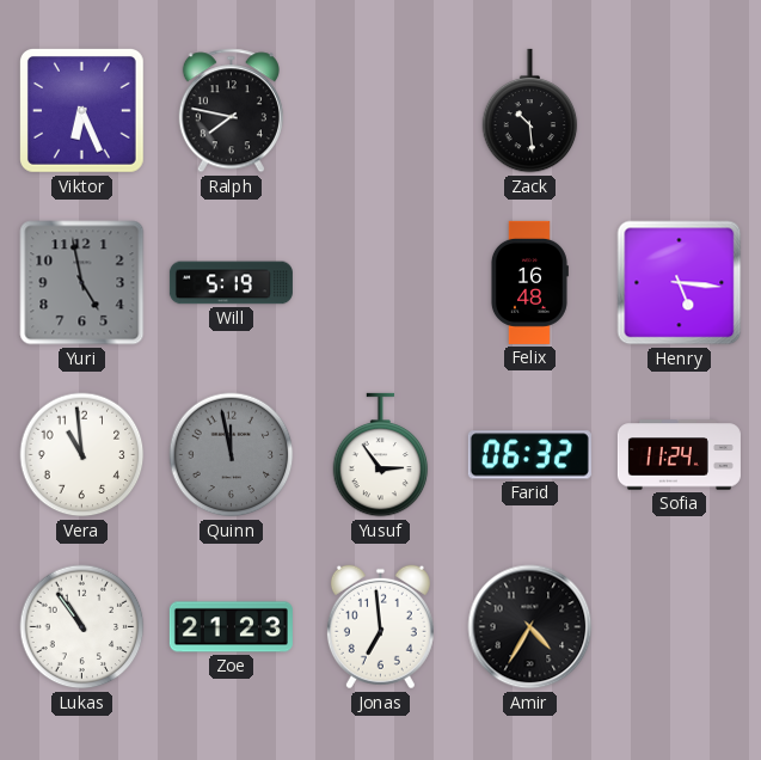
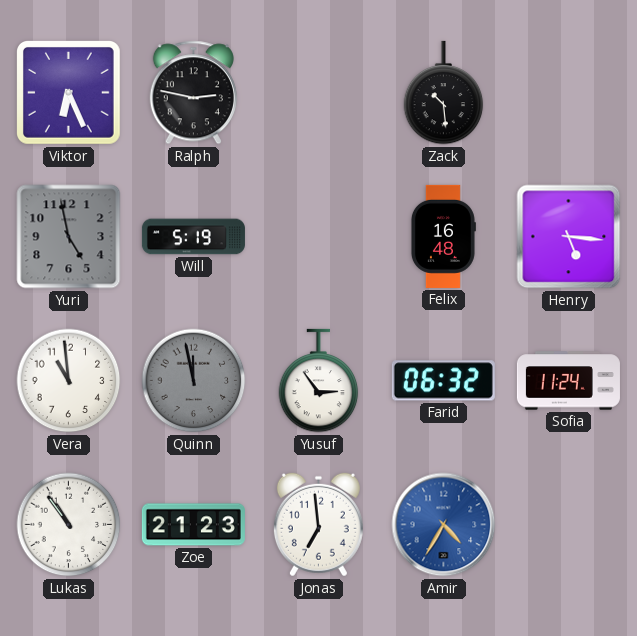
Ralph: 7:47 -> 2:47 (193, 93)
Amir dial: black -> blue (444, 525)
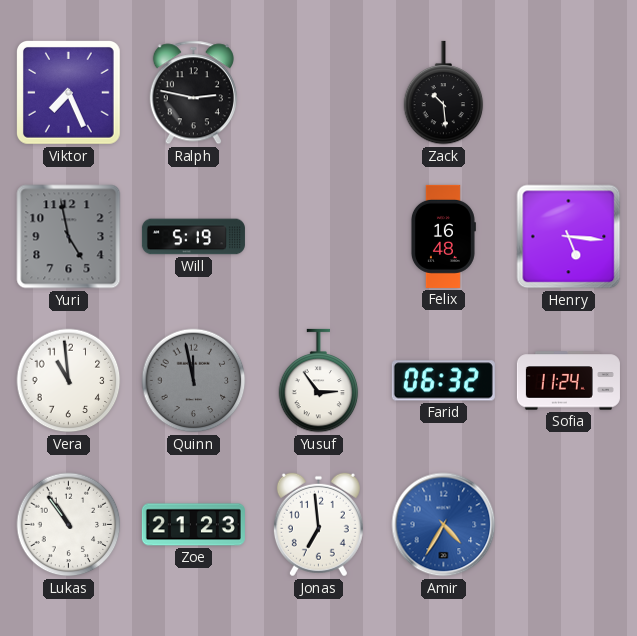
Viktor: 6:26 -> 7:26 (69, 93)
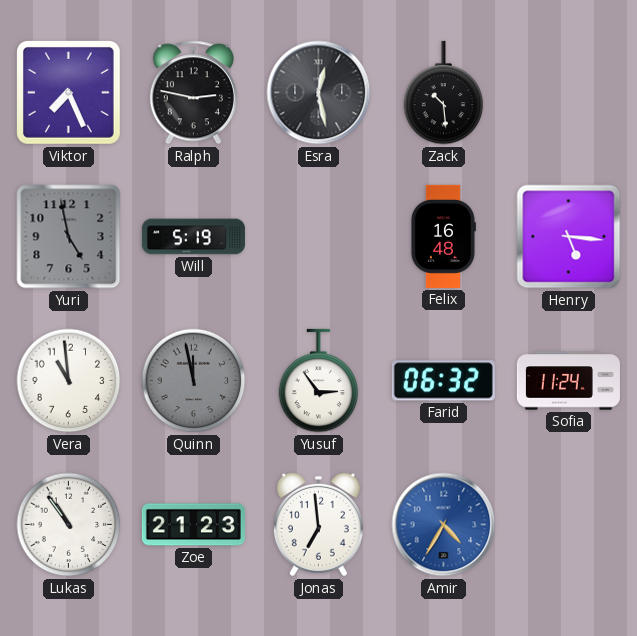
Esra: none -> 12:28 (319, 93)
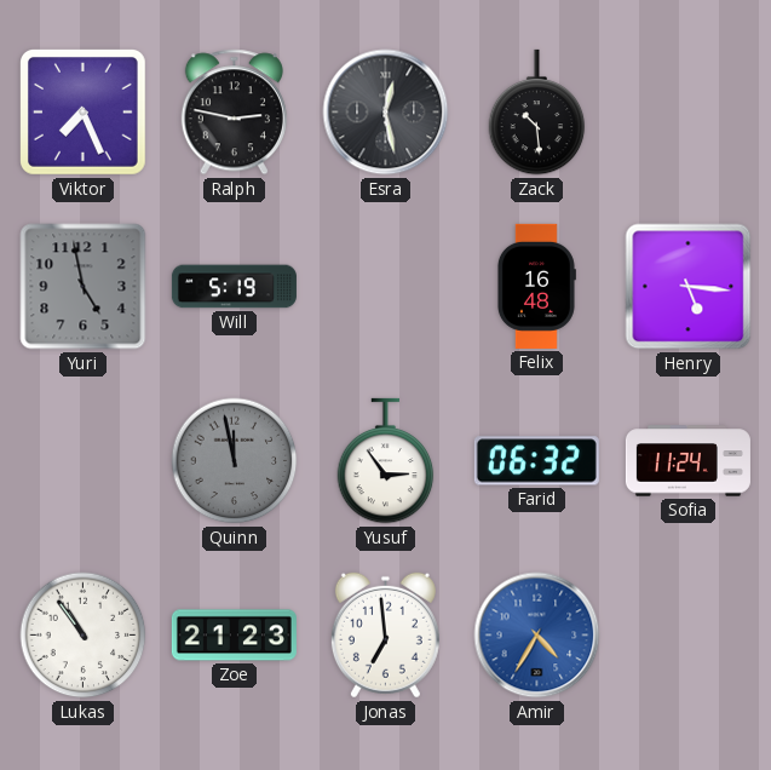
Vera: 10:59 -> none (69, 381)
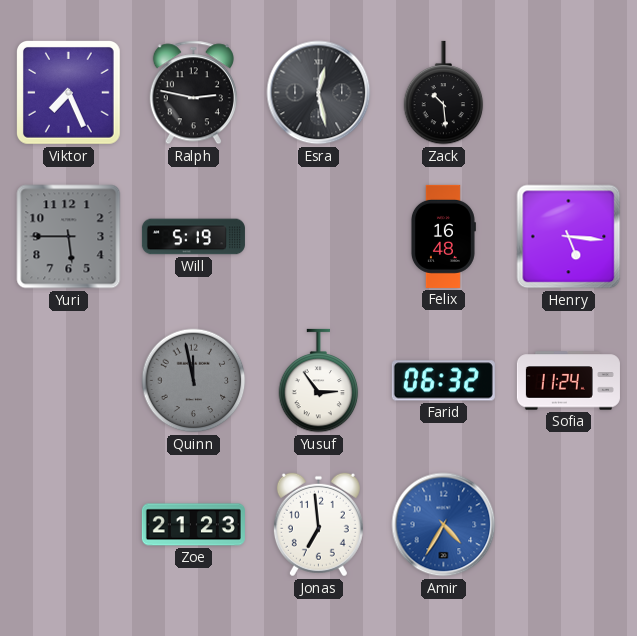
Yuri: 4:58 -> 5:45 (69, 237)
Lukas: 10:54 -> none (84, 636)
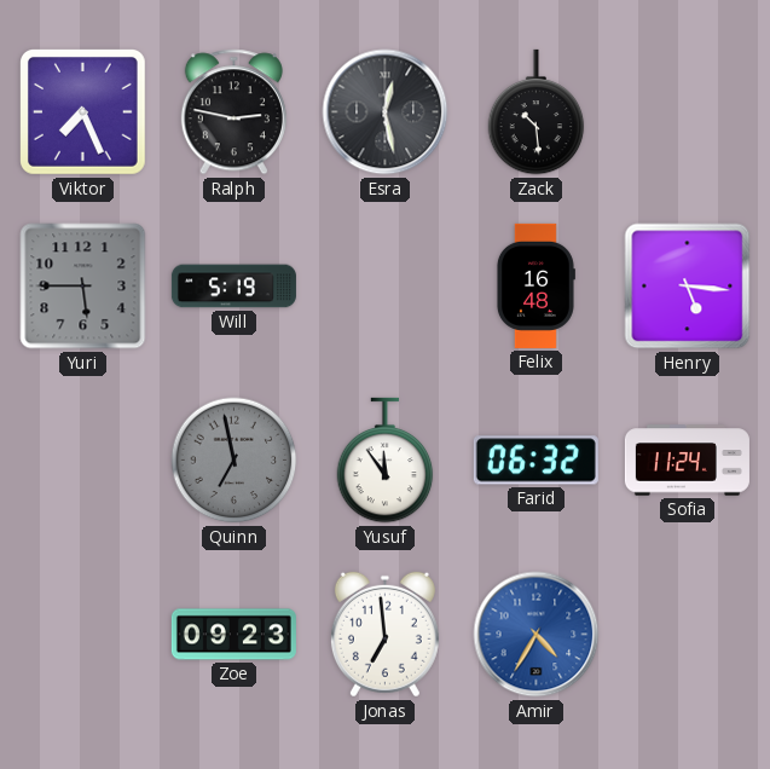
Quinn: 11:58 -> 6:58 (235, 461)
Yusuf: 2:54 -> 11:54 (386, 461)
Zoe: 21:23 -> 09:23 (233, 635)
